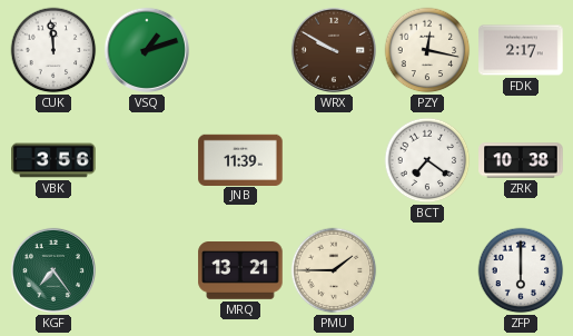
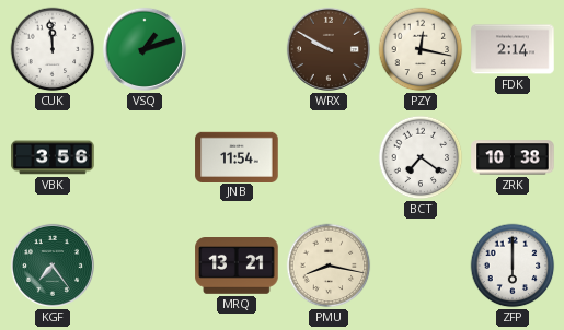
FDK: 2:17 -> 2:14 (513, 49)
JNB: 11:39 -> 11:54 (237, 156)
PMU: 1:45 -> 8:17 (329, 266)
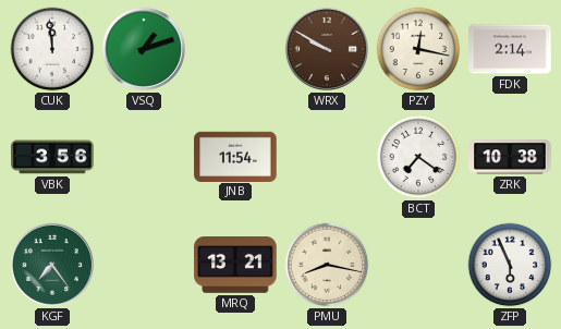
ZFP: 6:00 -> 5:56 (510, 265)
